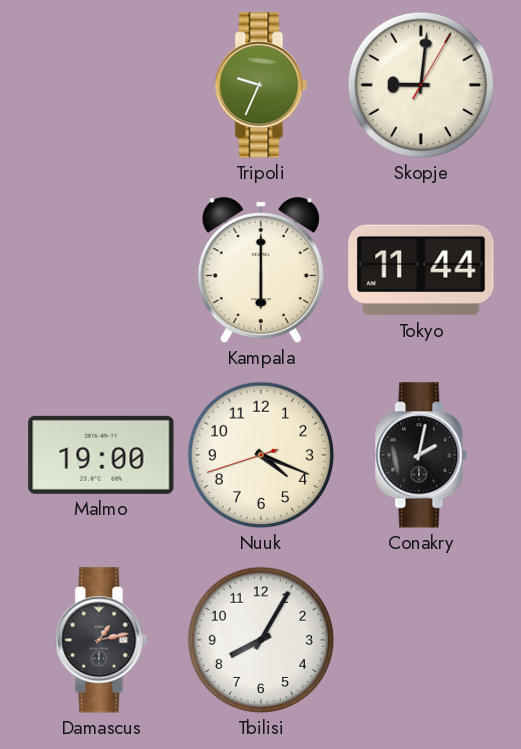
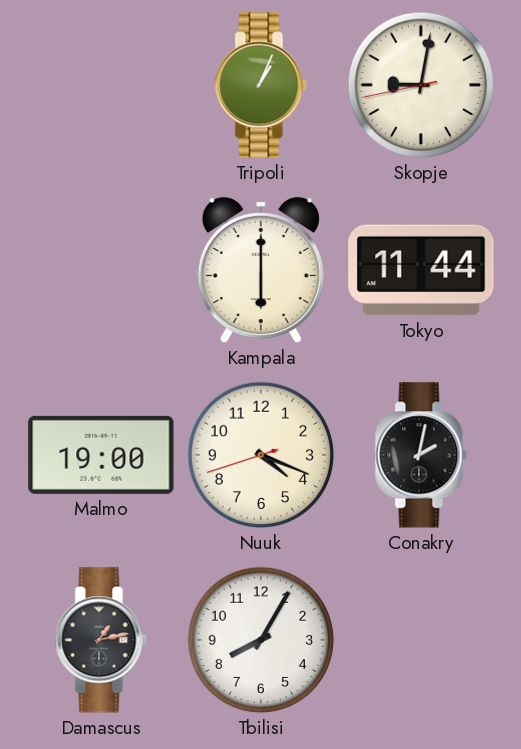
Tripoli: 9:34 -> 1:04 (261, 85)
Skopje: 9:01:05 -> 9:01:43 (421, 85)
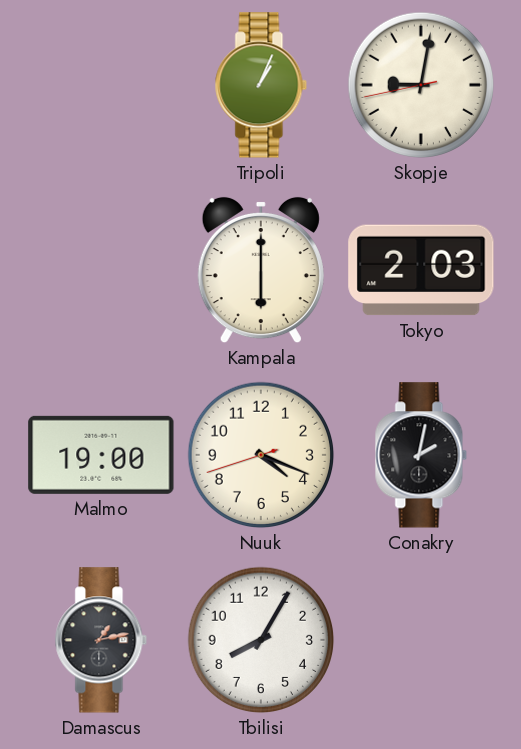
Tokyo: 11:44 -> 2:03 (421, 270)
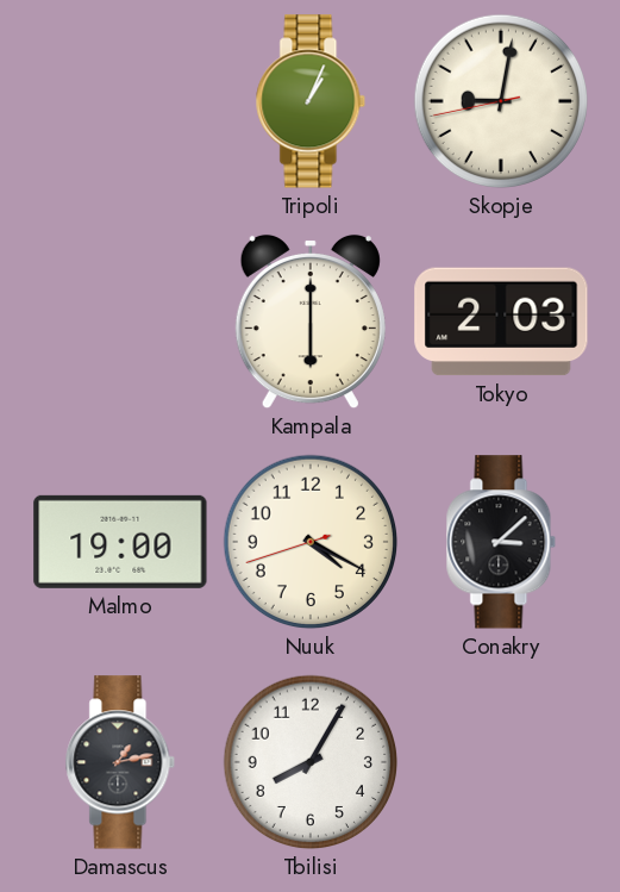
Nuuk: 4:18 -> 4:19 (311, 542)
Conakry: 2:02 -> 3:08 (501, 542)
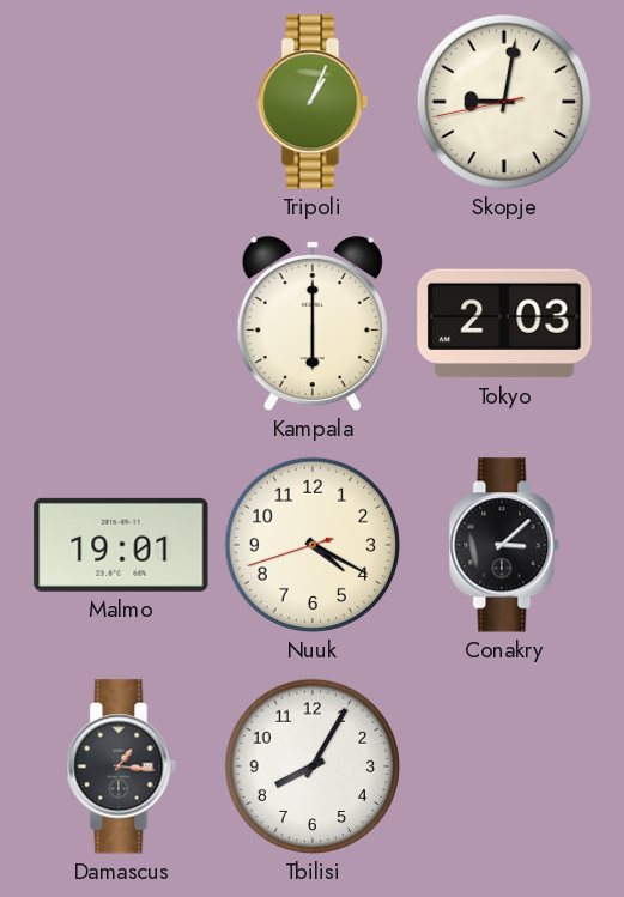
Malmo: 19:00 -> 19:01 (121, 545)
Damascus: 1:13 -> 1:16 (121, 766)
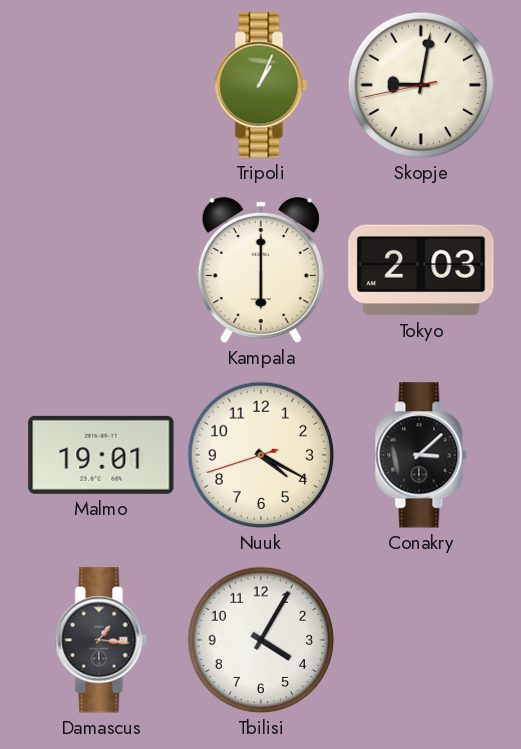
Tbilisi: 8:05 -> 4:05 (261, 640)
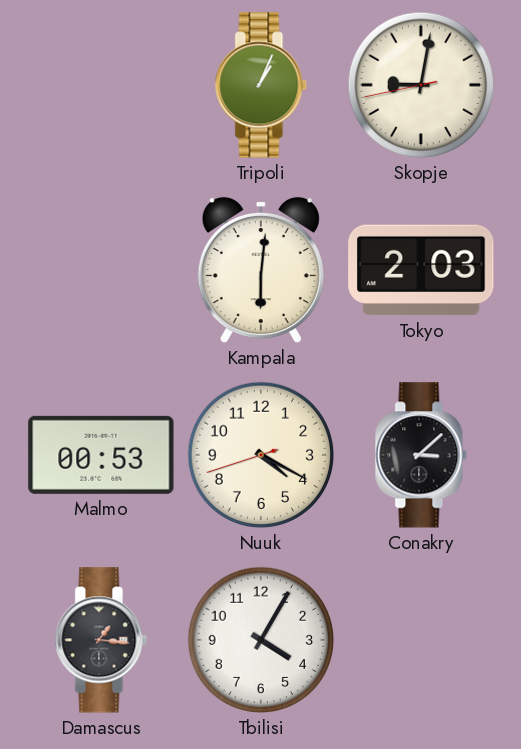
Kampala: 6:00 -> 6:01 (261, 270)
Malmo: 19:01 -> 00:53 (101, 455)
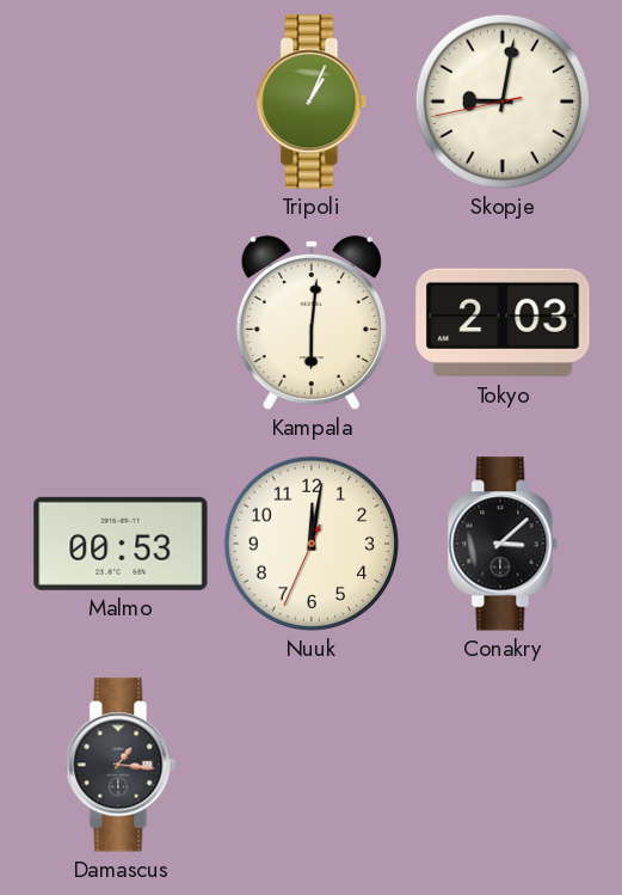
Nuuk: 4:19 -> 12:01 (312, 544)
Tbilisi: 4:05 -> none (261, 640)
